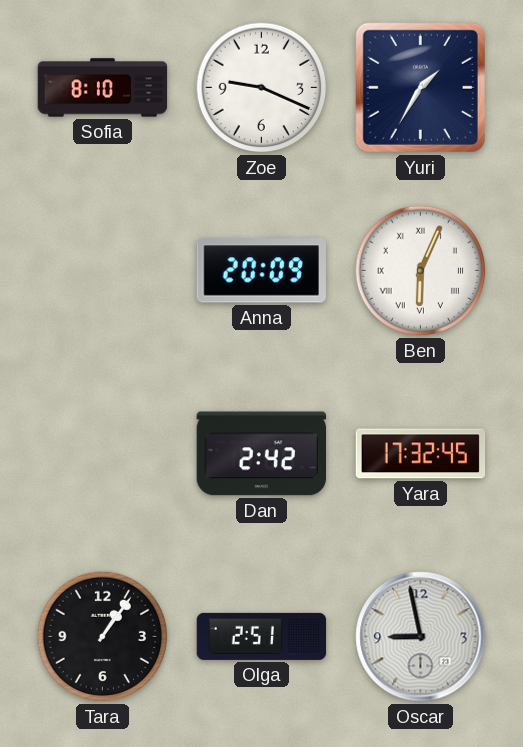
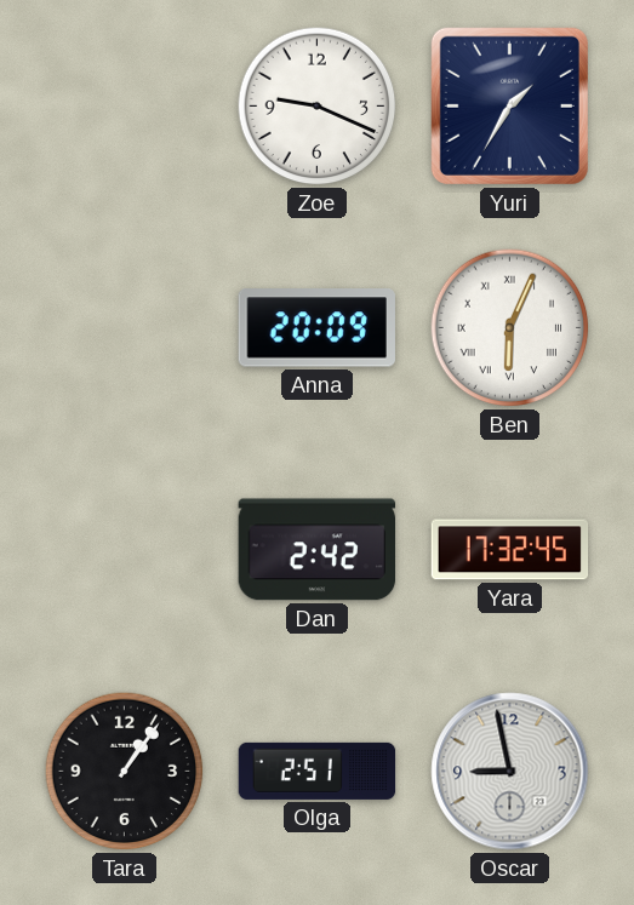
Sofia: 8:10 -> none (103, 88)
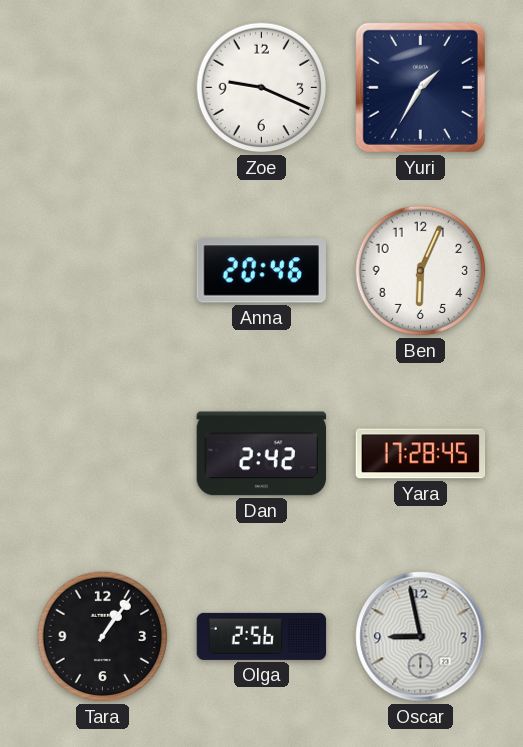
Anna: 20:09 -> 20:46 (261, 271)
Ben numerals: Roman -> Arabic (421, 271)
Yara: 17:32 -> 17:28 (421, 454)
Olga: 2:51 -> 2:56 (262, 636)
